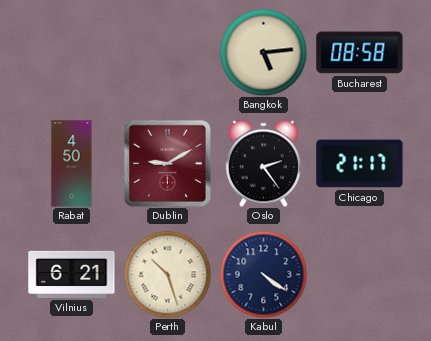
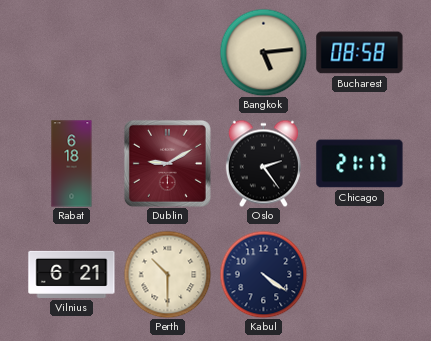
Rabat: 4:50 -> 6:18 (72, 164)
Perth: 10:27 -> 10:30 (167, 274)
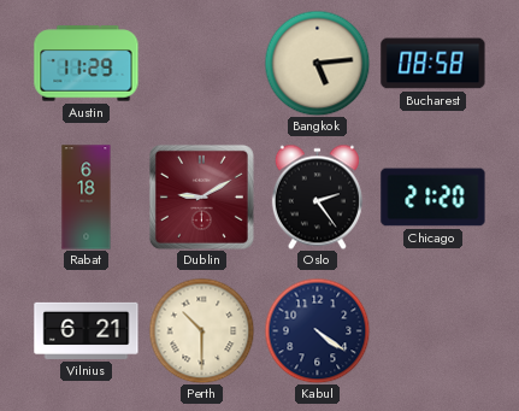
Austin: none -> 11:29 (87, 64)
Chicago: 21:17 -> 21:20 (434, 198)
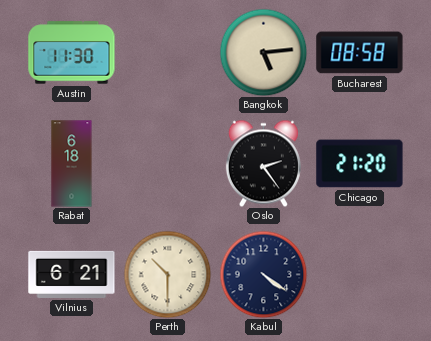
Austin: 11:29 -> 11:30 (72, 53)
Dublin: 9:10 -> none (201, 196)
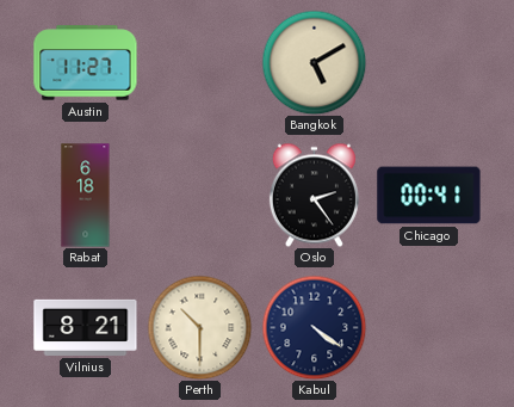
Austin: 11:30 -> 11:27 (86, 63)
Bangkok: 5:14 -> 5:10 (314, 62)
Bucharest: 08:58 -> none (360, 53)
Chicago: 21:20 -> 00:41 (429, 196)
Vilnius: 6:21 -> 8:21 (86, 327)
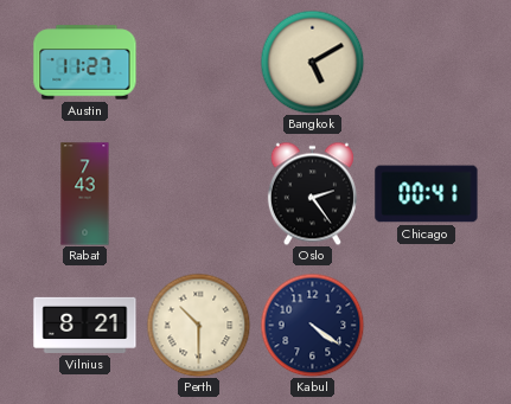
Rabat: 6:18 -> 7:43 (85, 194)
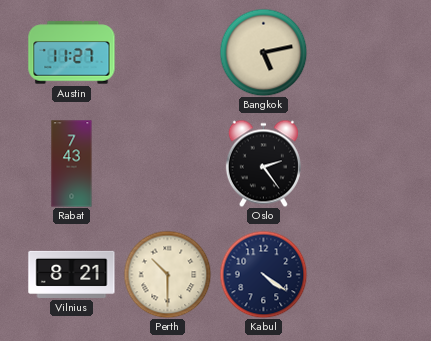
Bangkok: 5:10 -> 5:13 (263, 52)
Chicago: 00:41 -> none (427, 194)
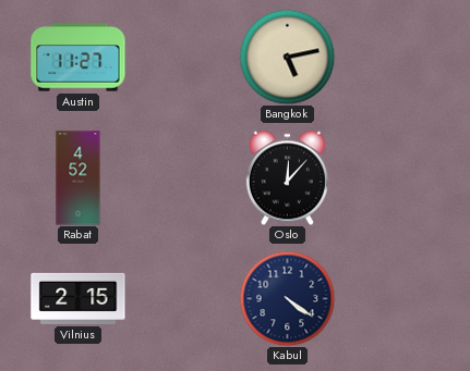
Rabat: 7:43 -> 4:52 (79, 178)
Oslo: 2:24 -> 12:07 (287, 177)
Vilnius: 8:21 -> 2:15 (79, 298)
Perth: 10:30 -> none (167, 274)
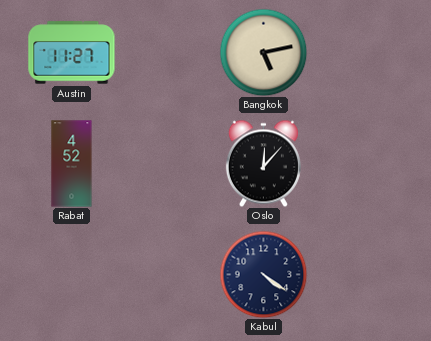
Vilnius: 2:15 -> none (79, 298)
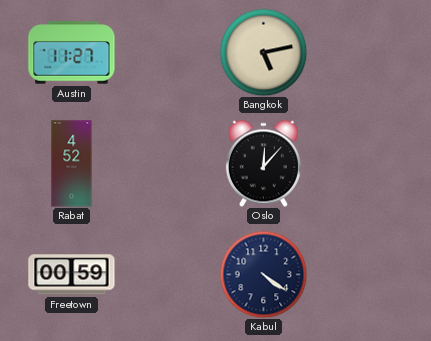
Freetown: none -> 00:59 (72, 275)
